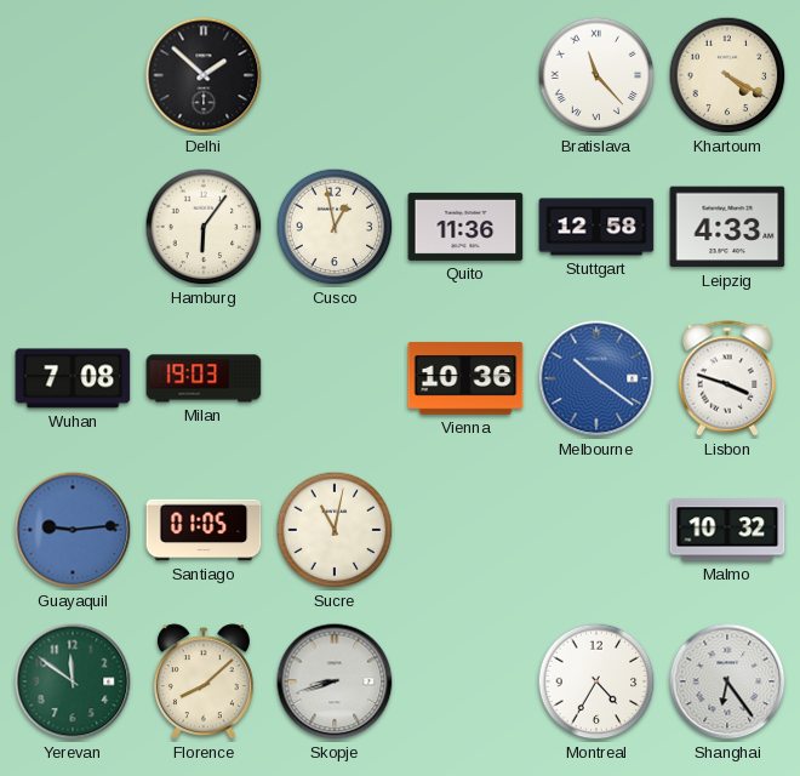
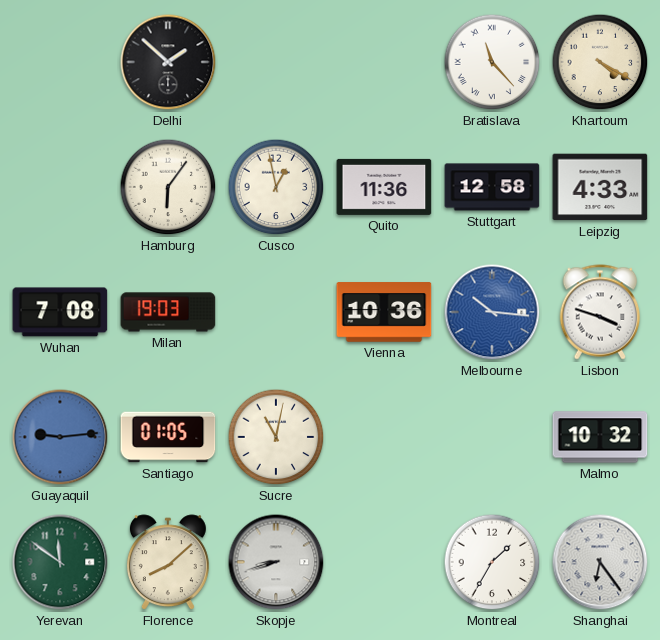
Melbourne: 10:21 -> 10:16 (492, 312)
Montreal: 4:35 -> 1:35 (492, 562)
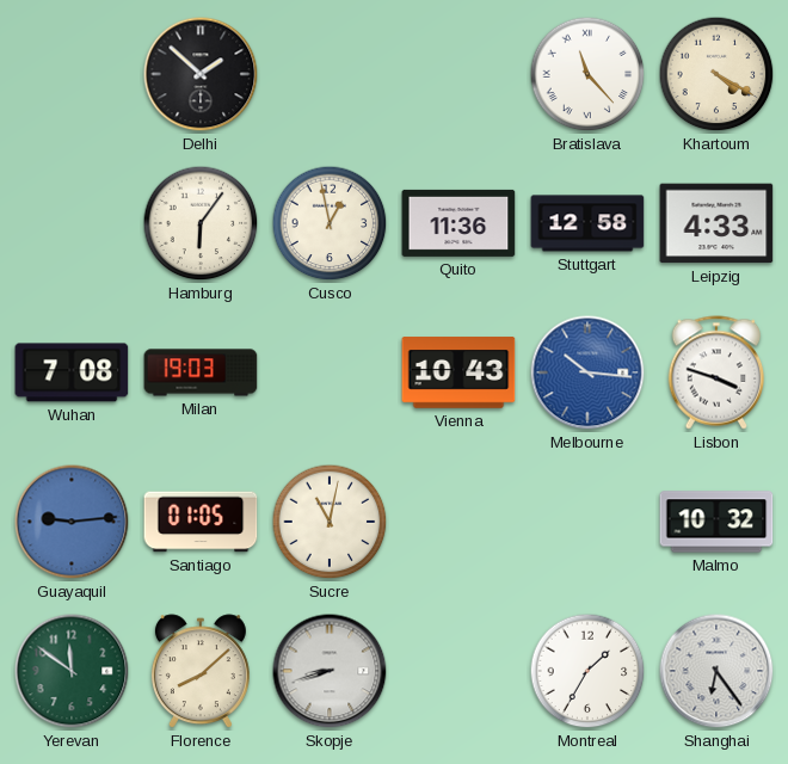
Vienna: 10:36 -> 10:43 (458, 372)
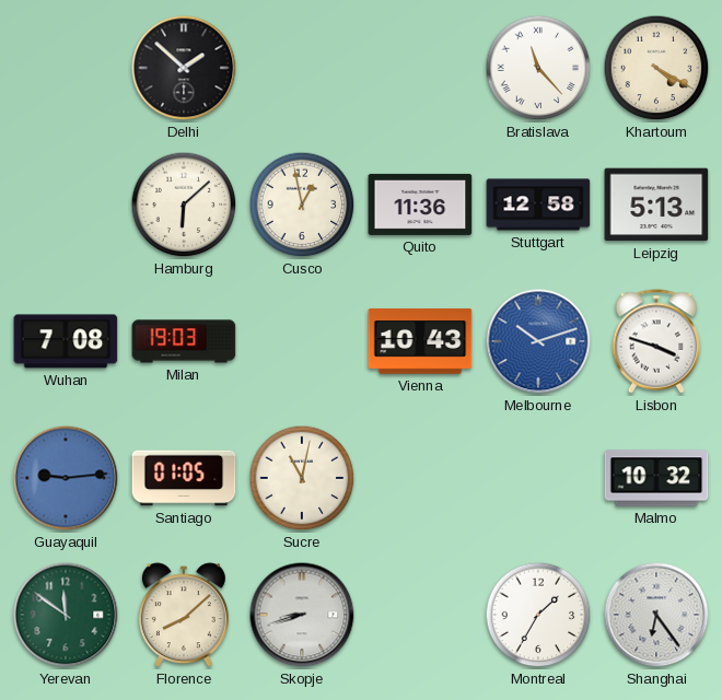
Hamburg: 6:06 -> 6:08 (184, 205)
Leipzig: 4:33 -> 5:13 (656, 205)
Melbourne: 10:16 -> 10:12 (538, 341)
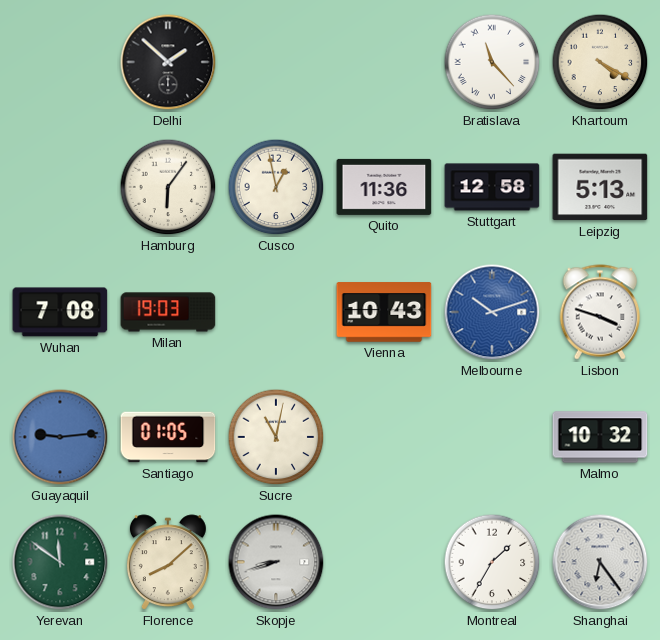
Hamburg: 6:08 -> 6:06 (168, 187)
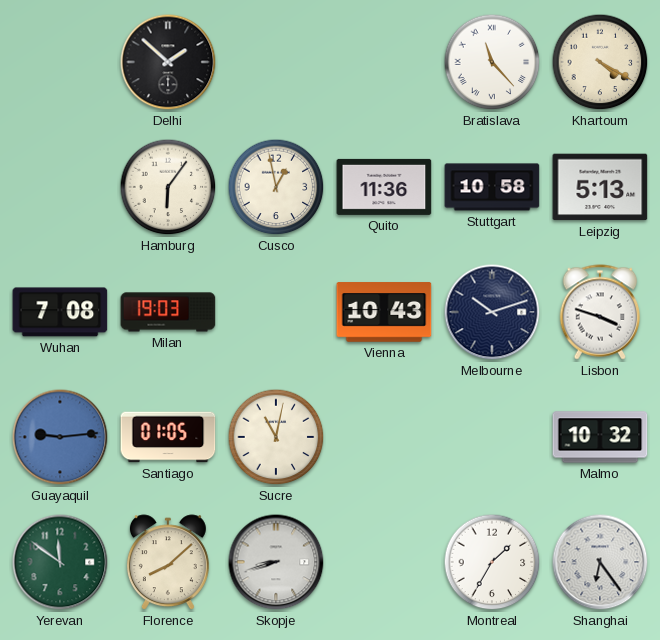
Stuttgart: 12:58 -> 10:58 (492, 187)
Melbourne dial: blue -> navy (492, 312)
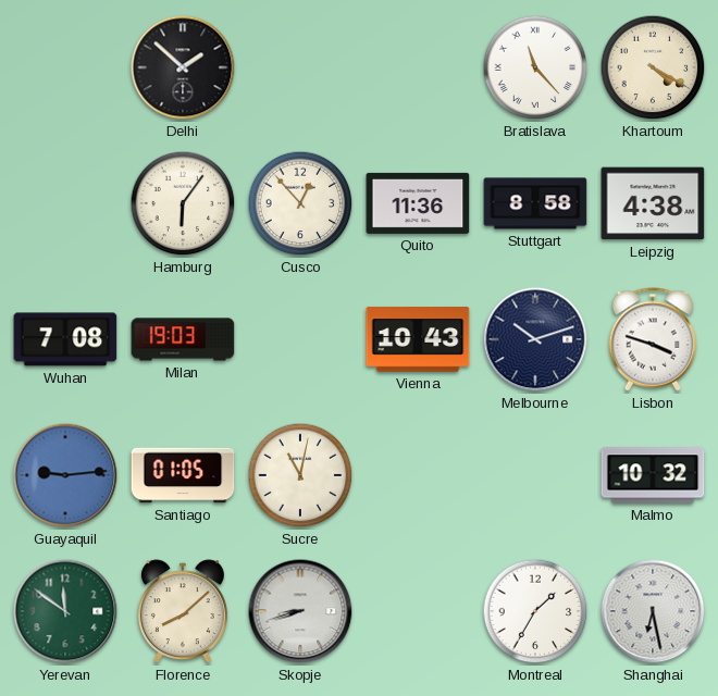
Cusco: 12:58 -> 12:53 (300, 203)
Stuttgart: 10:58 -> 8:58 (535, 203)
Leipzig: 5:13 -> 4:38 (653, 203)
Shanghai: 6:24 -> 6:28 (653, 611)
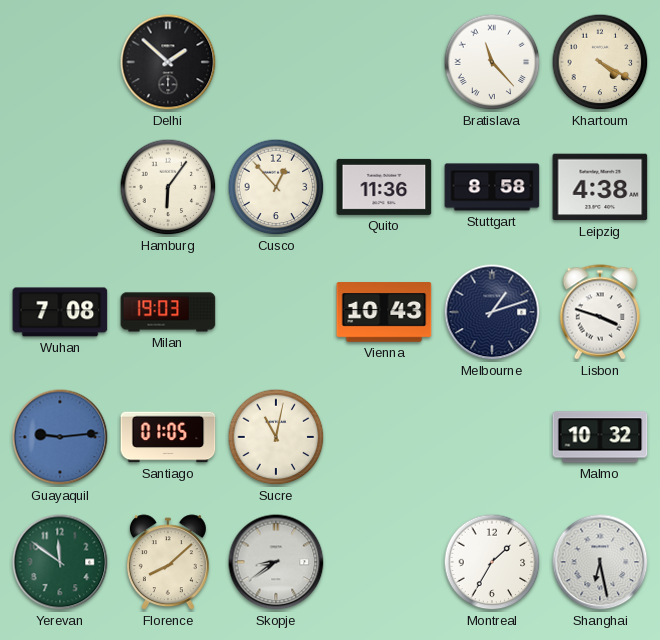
Melbourne: 10:12 -> 1:12 (492, 312)
Skopje: 8:42 -> 8:39 (276, 562)
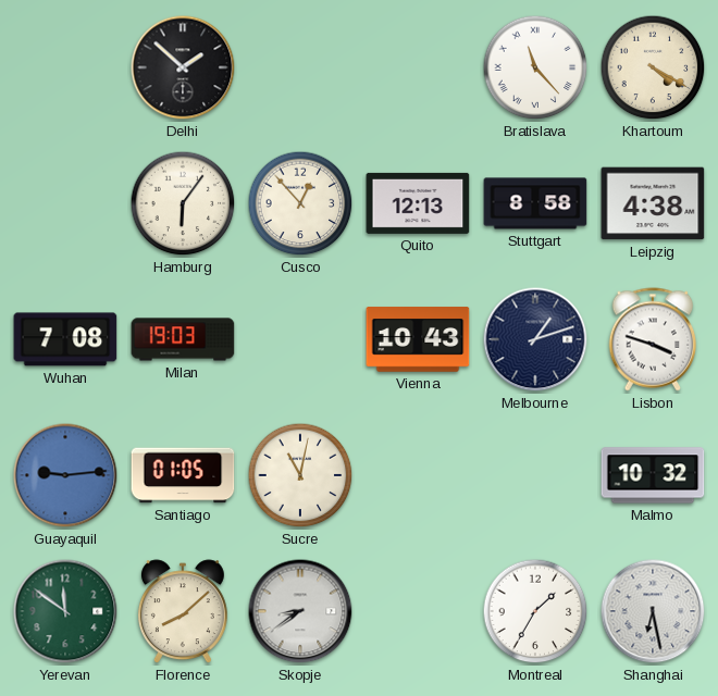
Quito: 11:36 -> 12:13 (418, 203)
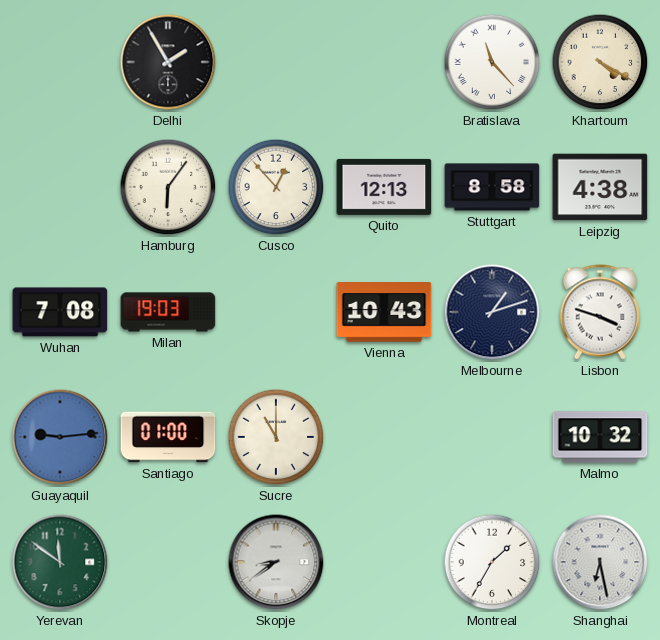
Delhi: 1:52 -> 1:55 (168, 62)
Santiago: 01:05 -> 01:00 (168, 437)
Sucre: 11:02 -> 11:00 (276, 437)
Florence: 8:08 -> none (183, 612)
